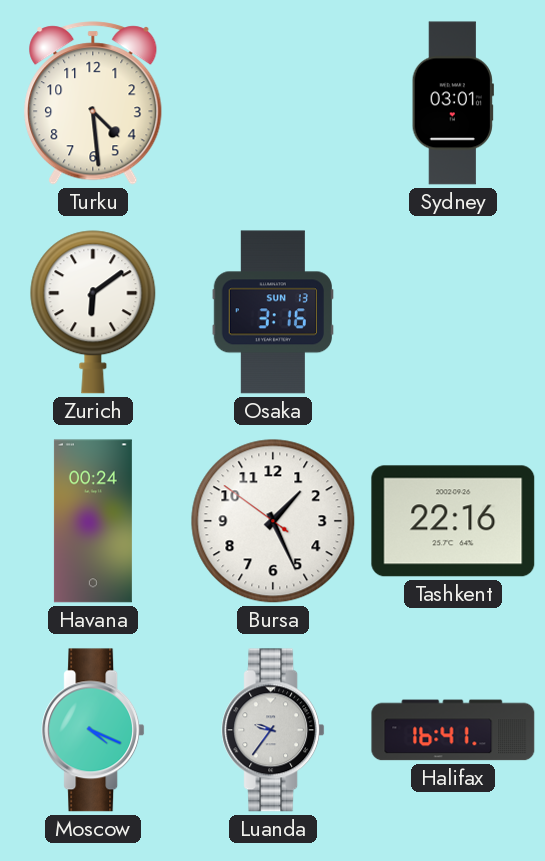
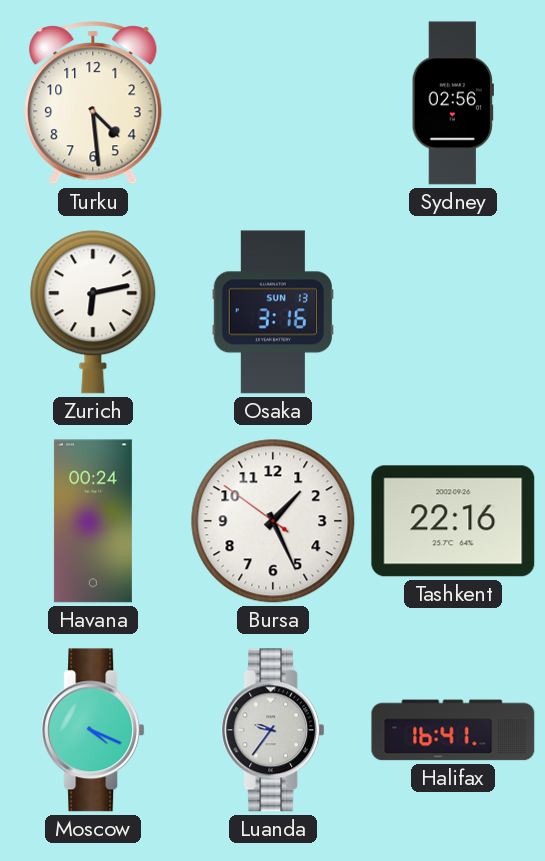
Sydney: 03:01 -> 02:56 (453, 103)
Zurich: 6:09 -> 6:13 (93, 312)
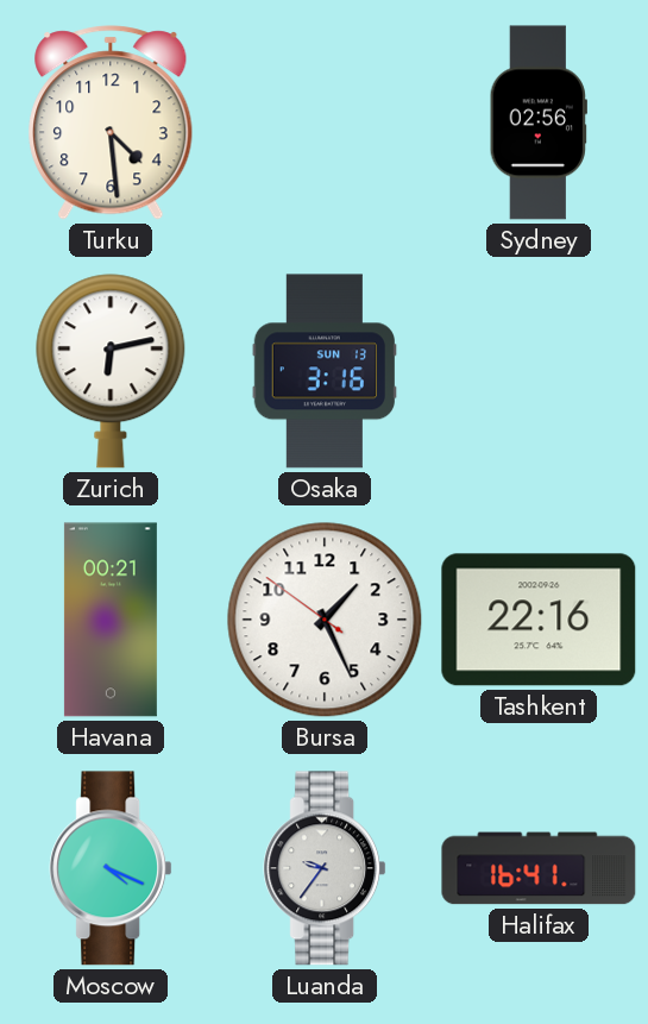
Havana: 00:24 -> 00:21 (111, 620)
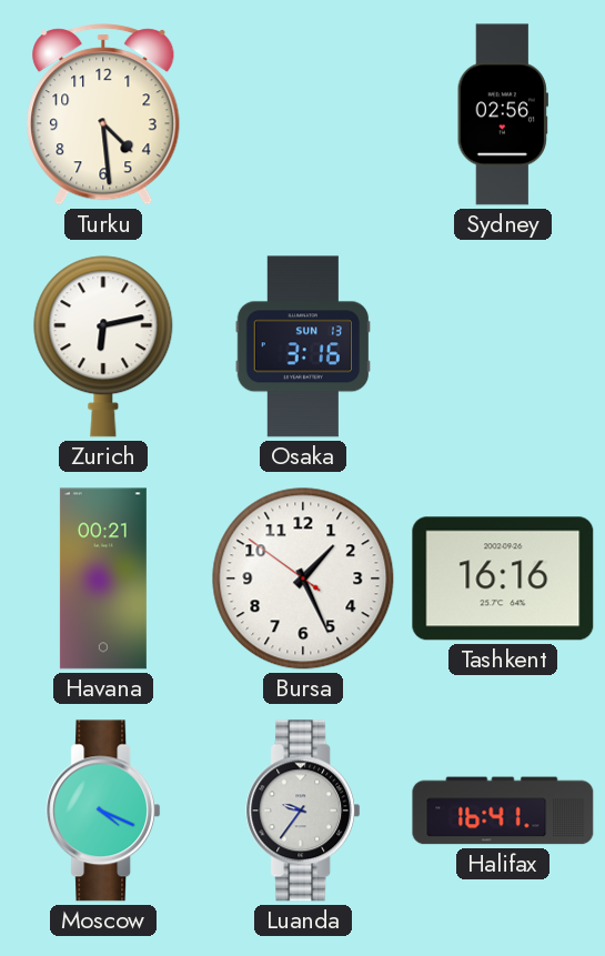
Tashkent: 22:16 -> 16:16 (503, 578)
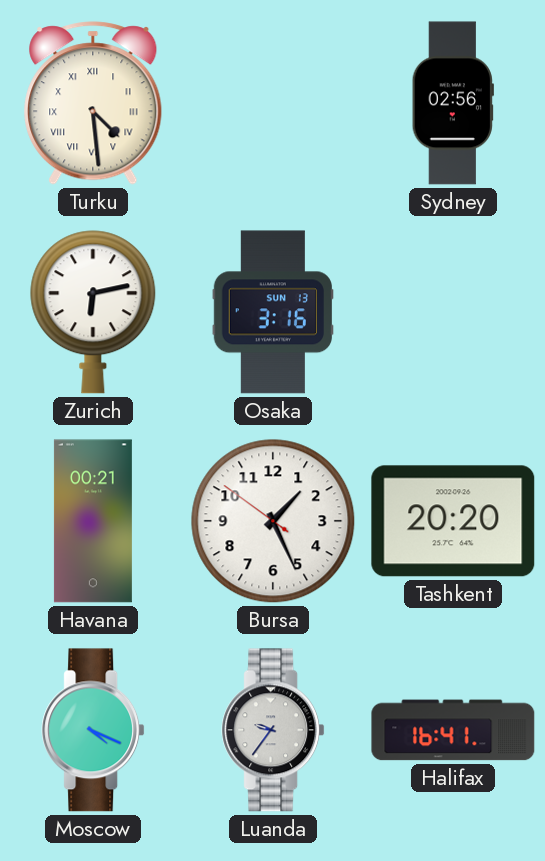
Turku numerals: Arabic -> Roman (93, 103)
Tashkent: 16:16 -> 20:20 (453, 521)
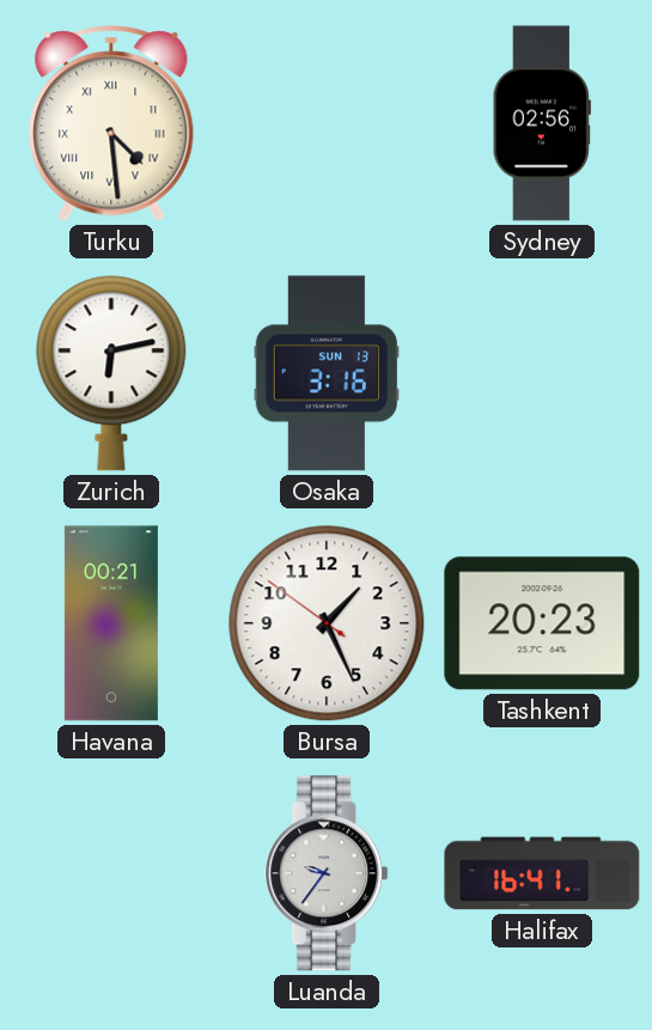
Tashkent: 20:20 -> 20:23 (542, 623)
Moscow: 4:19 -> none (93, 730)
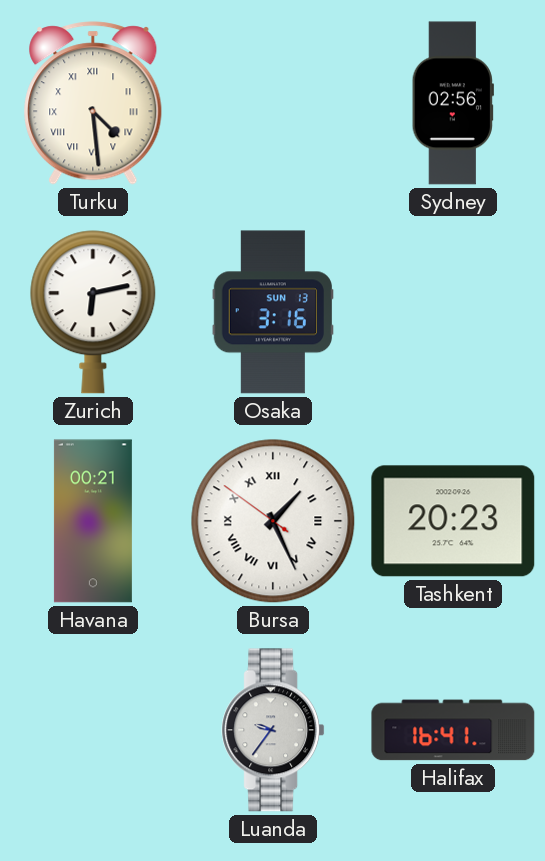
Bursa numerals: Arabic -> Roman (273, 521)
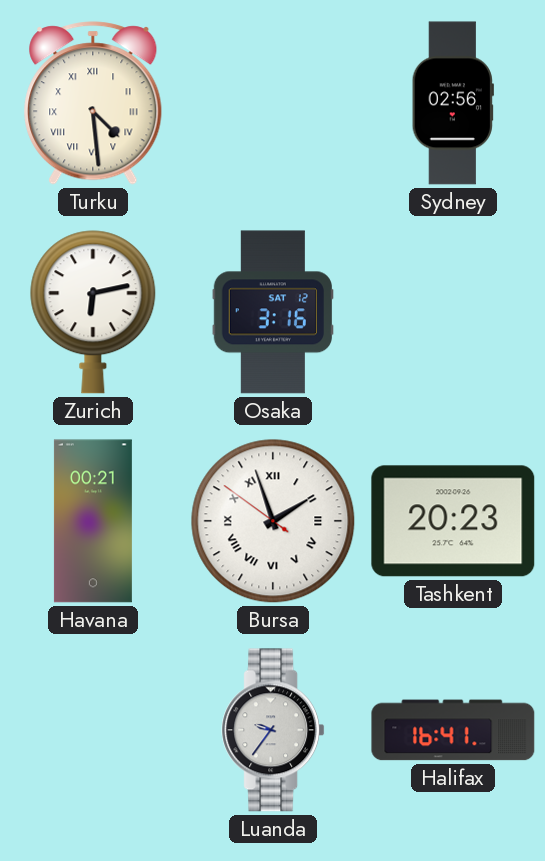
Osaka date: SUN 13 -> SAT 12 (272, 312)
Bursa: 1:25 -> 1:56 (273, 521)
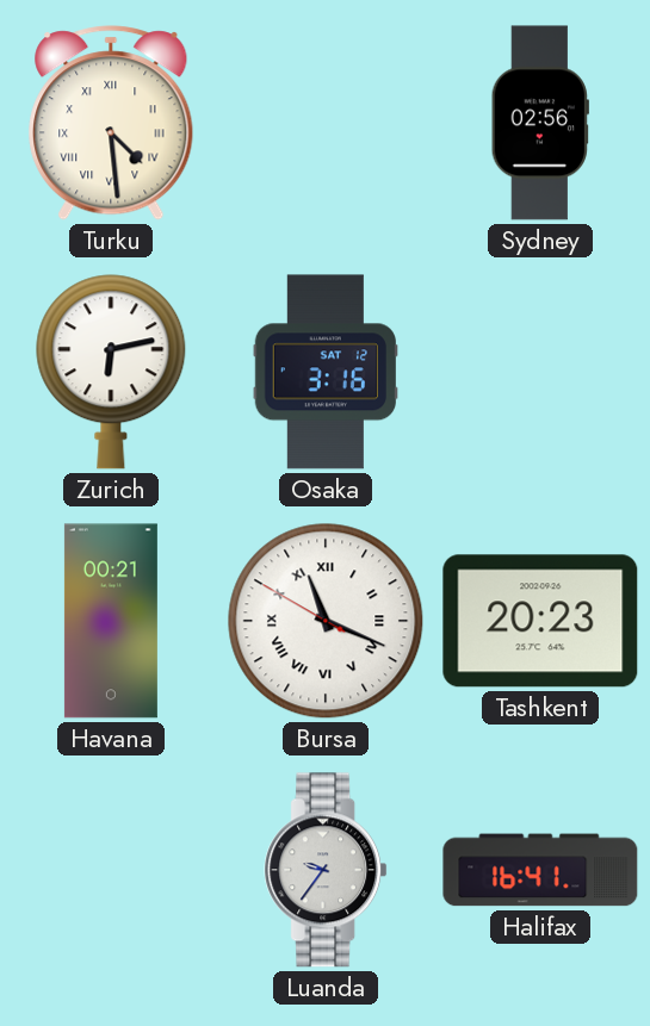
Bursa: 1:56 -> 11:18 (326, 621)
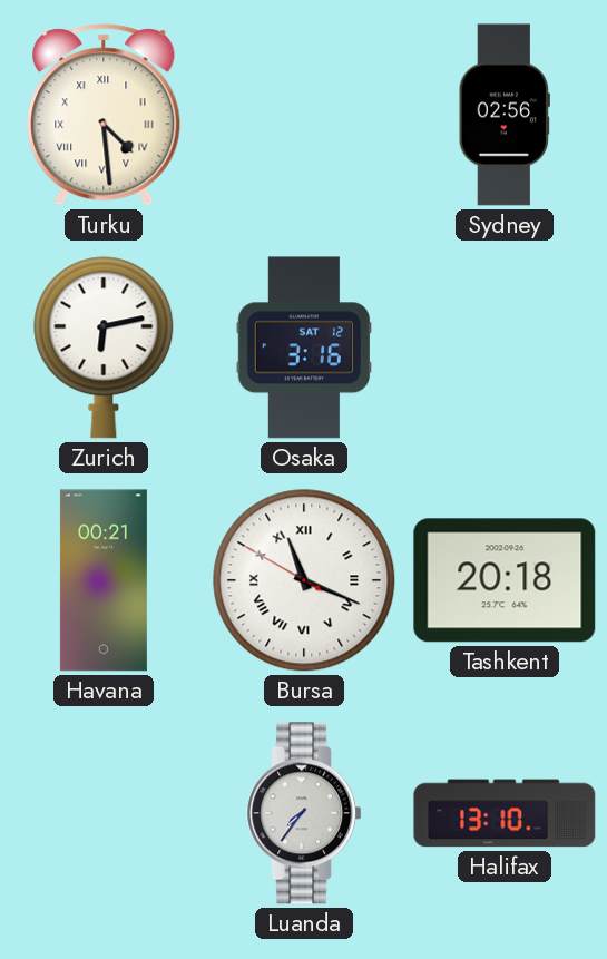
Tashkent: 20:23 -> 20:18 (505, 580)
Luanda: 9:36 -> 7:36 (304, 813)
Halifax: 16:41 -> 13:10 (505, 813)
